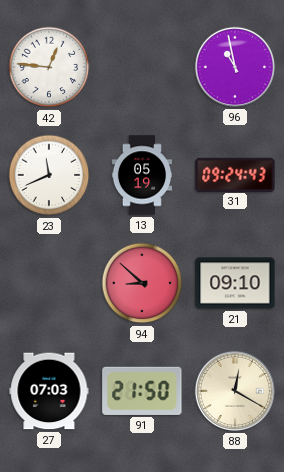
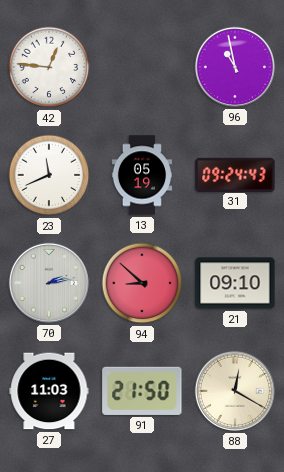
70: none -> 2:13 (49, 283)
27: 07:03 -> 11:03 (49, 391)
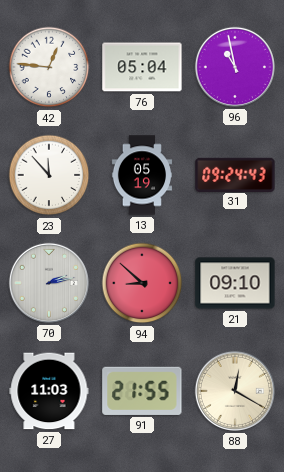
76: none -> 05:04 (142, 67)
23: 11:41 -> 11:53 (49, 175)
91: 21:50 -> 21:55 (142, 391)
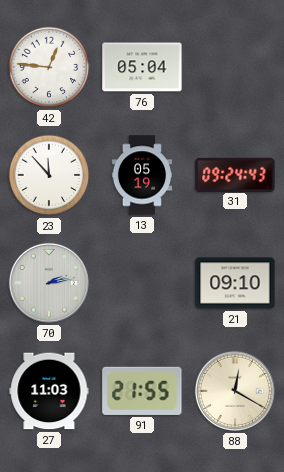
96: 10:58 -> none (235, 67)
94: 8:52 -> none (142, 283)
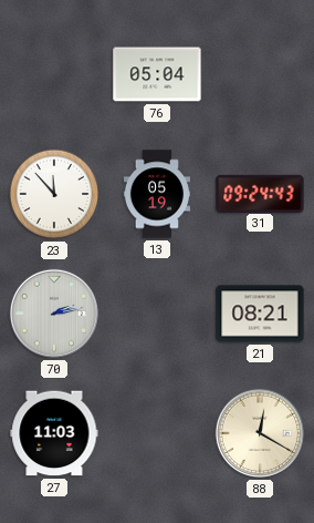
42: 12:46 -> none (49, 67)
21: 09:10 -> 08:21 (260, 314)
91: 21:55 -> none (142, 391)
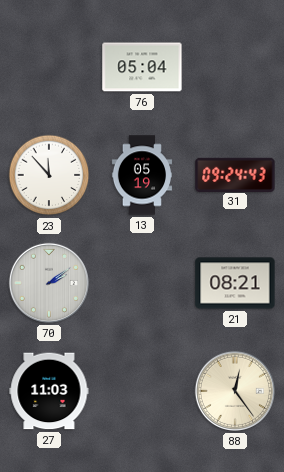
70: 2:13 -> 2:09 (49, 283)
88: 12:20 -> 12:24 (235, 391)
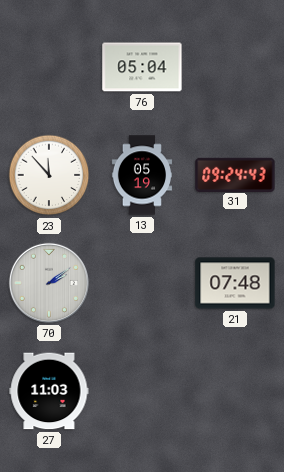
21: 08:21 -> 07:48 (235, 283)
88: 12:24 -> none (235, 391)
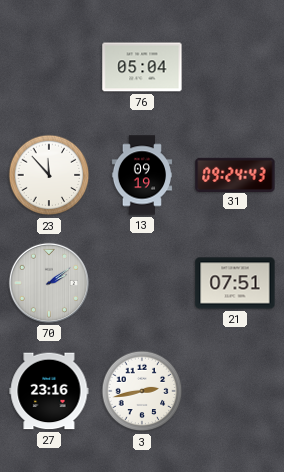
13: 05:19 -> 09:19 (141, 175)
21: 07:48 -> 07:51 (235, 283)
27: 11:03 -> 23:16 (49, 391)
3: none -> 2:43 (142, 391)
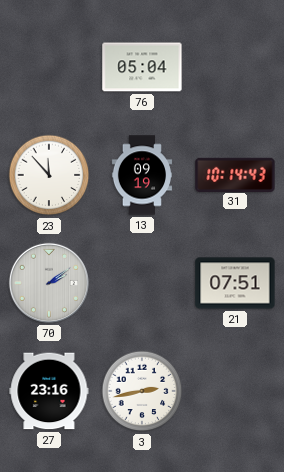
31: 09:24 -> 10:14 (235, 174)
